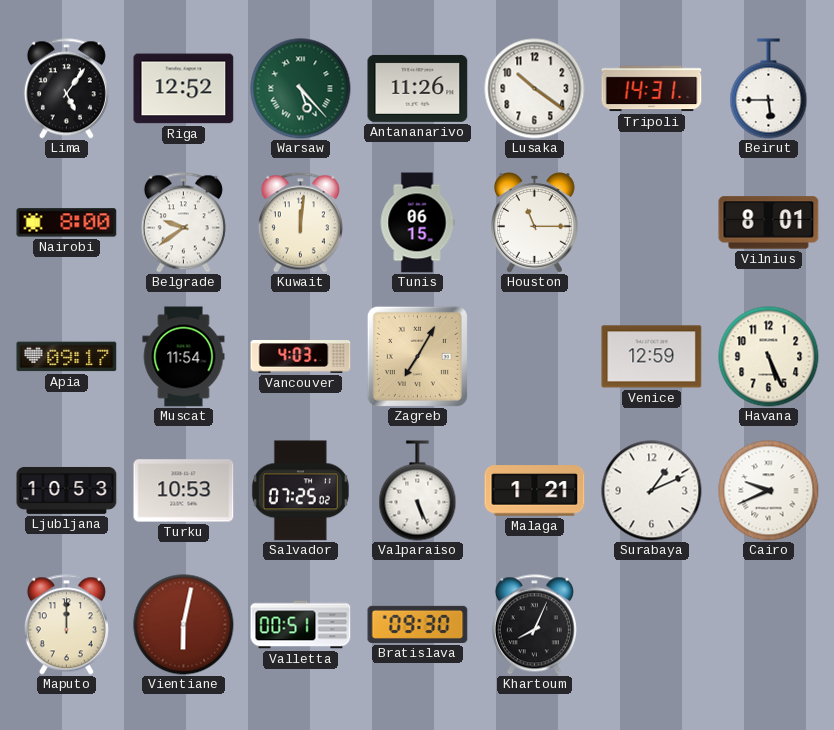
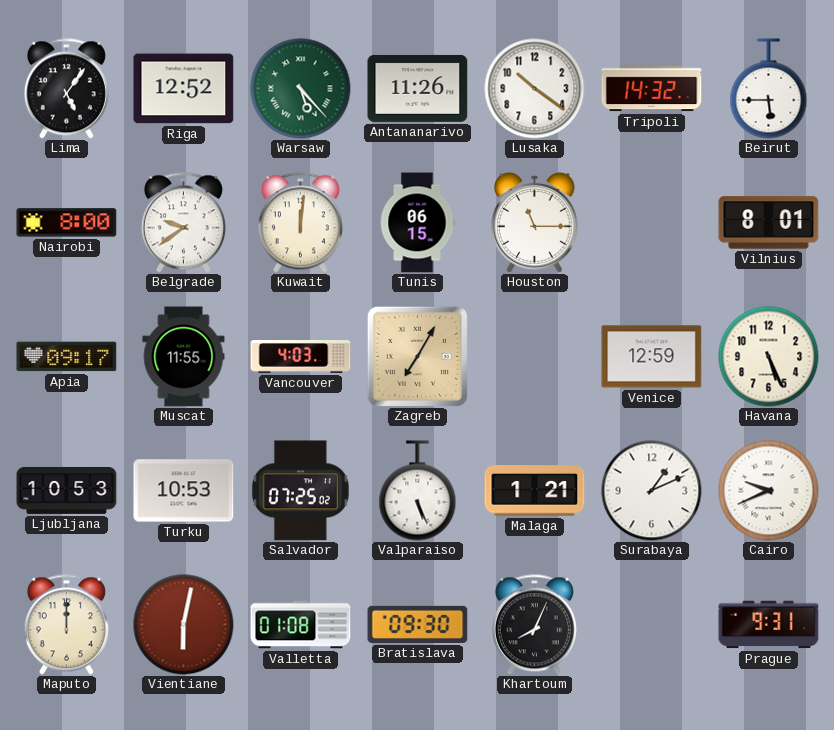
Tripoli: 14:31 -> 14:32 (652, 89)
Muscat: 11:54 -> 11:55 (184, 357)
Valletta: 00:51 -> 01:08 (301, 625)
Prague: none -> 9:31 (769, 625)
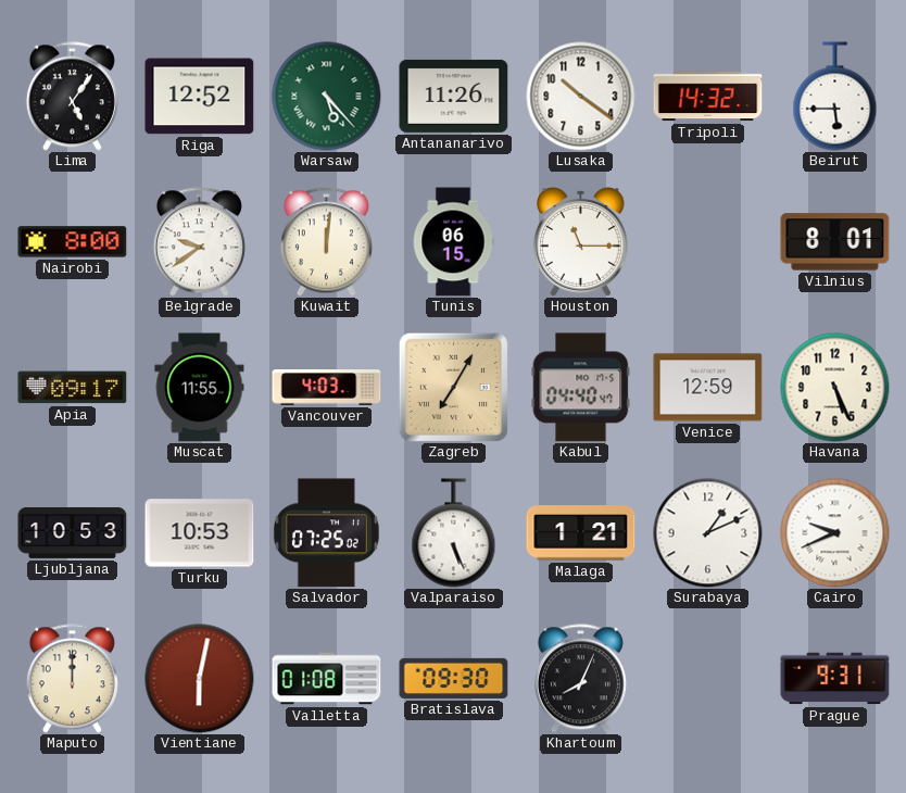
Kabul: none -> 04:40 (581, 388)
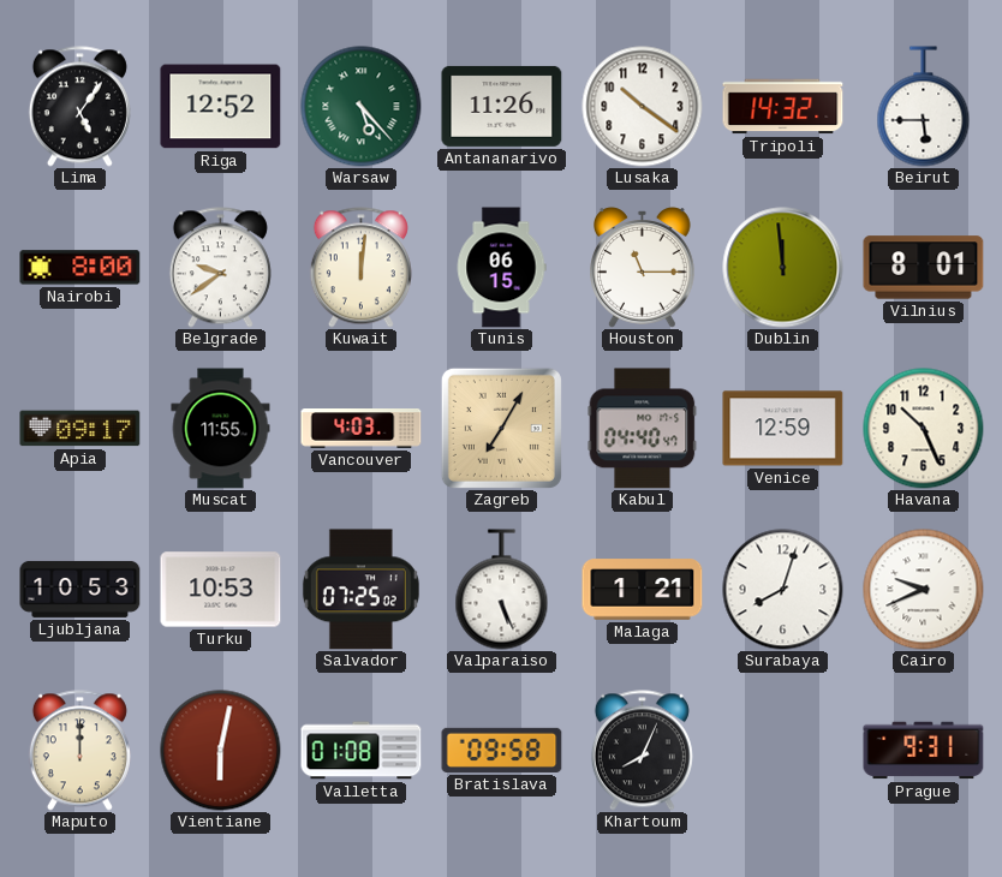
Dublin: none -> 11:59 (783, 268)
Havana: 5:26 -> 10:26 (924, 429)
Surabaya: 1:11 -> 8:03 (783, 590)
Bratislava: 09:30 -> 09:58 (502, 750)
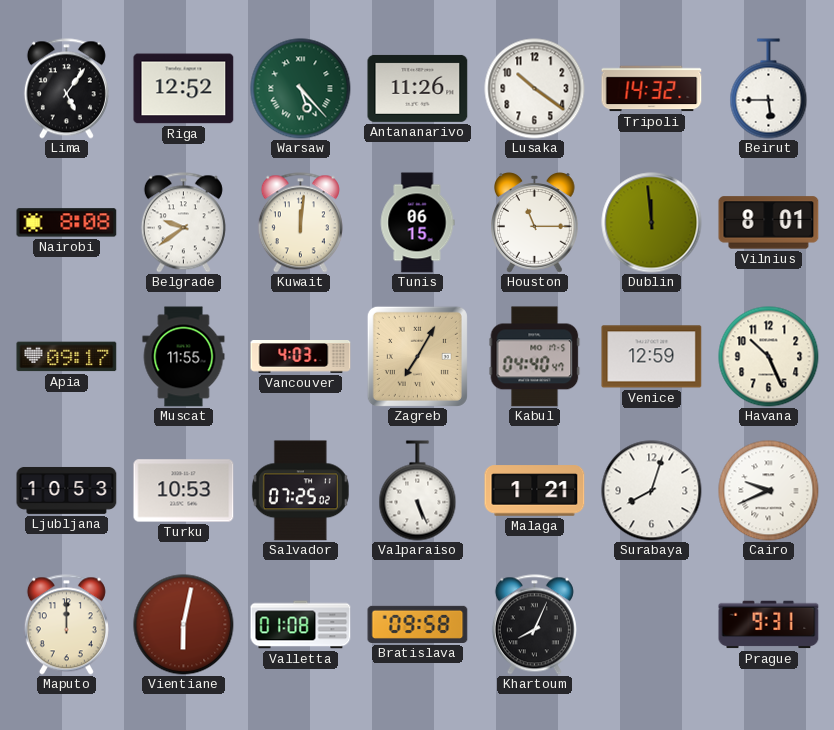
Nairobi: 8:00 -> 8:08 (67, 223)
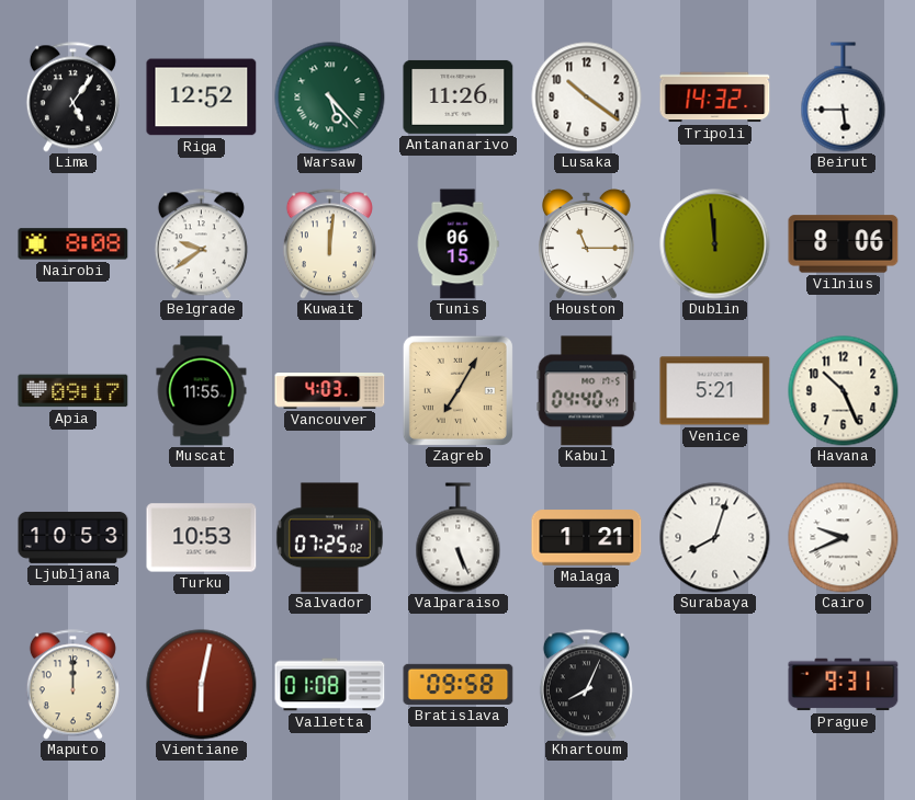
Vilnius: 8:01 -> 8:06 (844, 244)
Venice: 12:59 -> 5:21 (715, 391)
